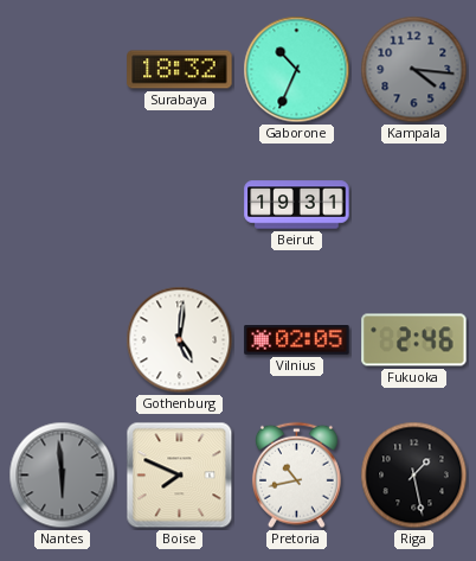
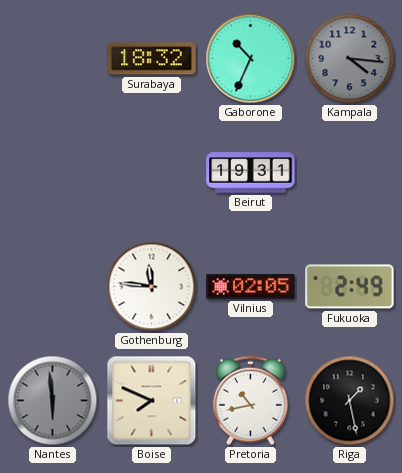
Gothenburg: 5:01 -> 11:46 (152, 287)
Fukuoka: 2:46 -> 2:49 (350, 287)
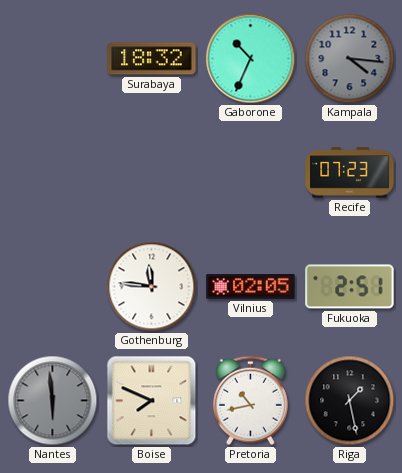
Beirut: 19:31 -> none (251, 173)
Recife: none -> 07:23 (350, 173)
Fukuoka: 2:49 -> 2:51 (350, 287)
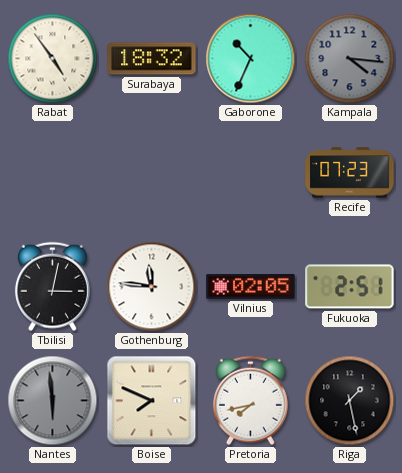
Rabat: none -> 4:54 (53, 59)
Tbilisi: none -> 3:02 (52, 287)
Pretoria: 10:43 -> 7:43 (250, 401)
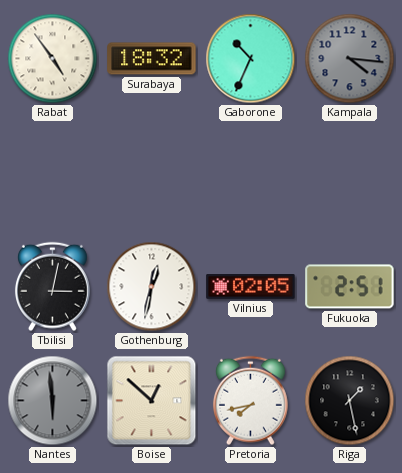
Recife: 07:23 -> none (350, 173)
Gothenburg: 11:46 -> 12:32 (152, 287)
Boise: 7:49 -> 12:52 (152, 401)
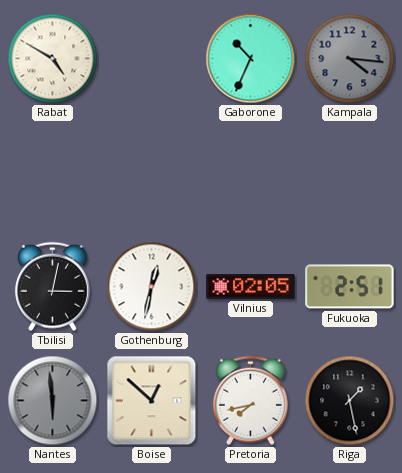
Rabat: 4:54 -> 4:50 (53, 59)
Surabaya: 18:32 -> none (152, 59)
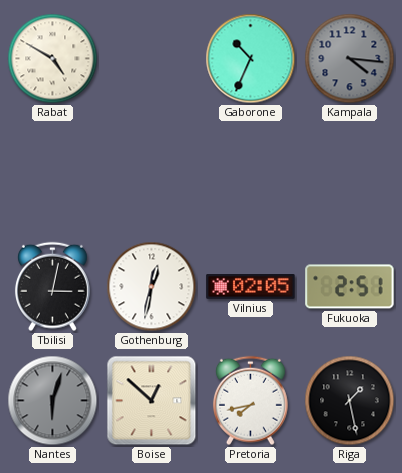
Nantes: 5:59 -> 6:03 (53, 401)
